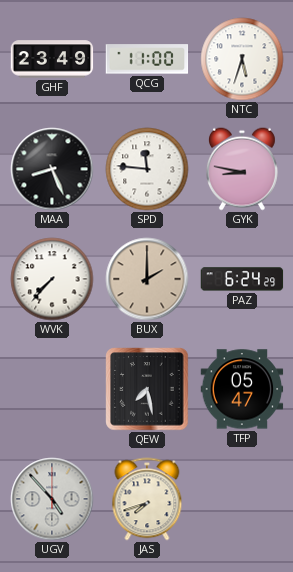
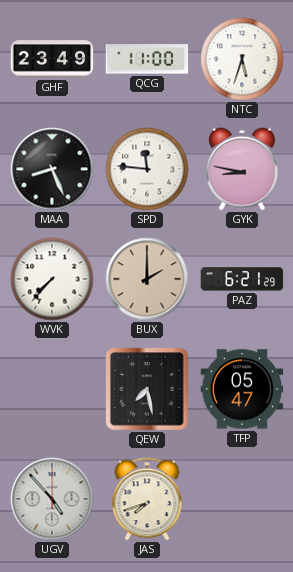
PAZ: 6:24 -> 6:21 (242, 279)
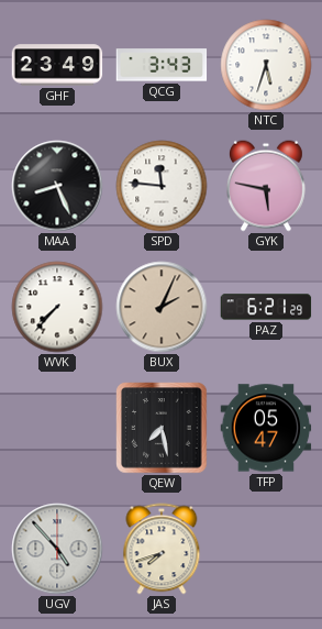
QCG: 11:00 -> 3:43 (162, 65)
GYK: 8:47 -> 5:47 (266, 186)
BUX: 2:00 -> 2:04 (162, 307)
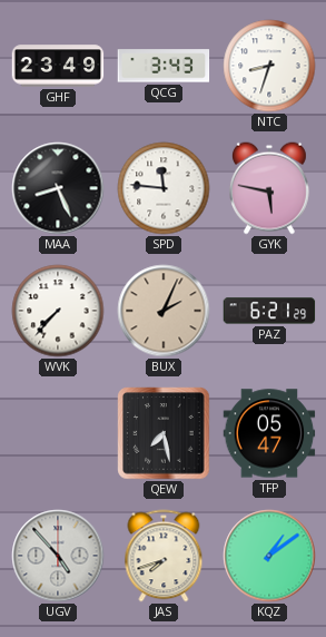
NTC: 5:33 -> 8:33 (269, 66)
KQZ: none -> 1:09 (269, 556)
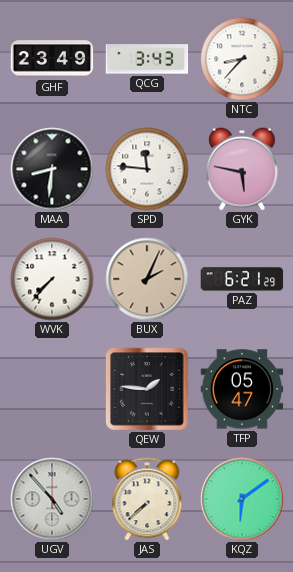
NTC: 8:33 -> 8:37 (242, 59)
MAA: 8:26 -> 8:31 (52, 169)
QEW: 7:28 -> 1:46 (147, 389)
JAS: 7:42 -> 7:38 (147, 499)
KQZ: 1:09 -> 6:09 (242, 499)
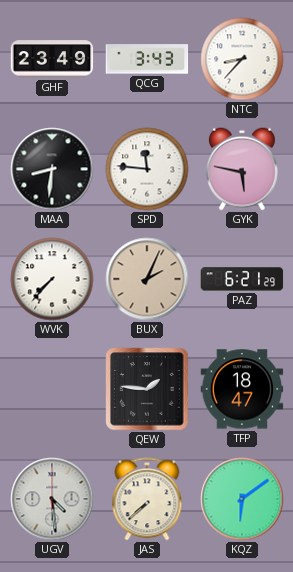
TFP: 05:47 -> 18:47 (242, 389)
UGV: 4:53 -> 4:29 (52, 499)
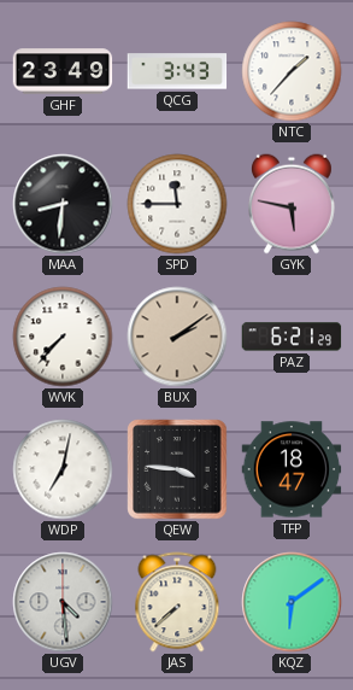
NTC: 8:37 -> 1:37 (292, 71)
SPD: 11:46 -> 11:45 (177, 204)
BUX: 2:04 -> 2:09 (177, 337)
WDP: none -> 7:02 (63, 469)
QEW: 1:46 -> 3:46 (177, 469)
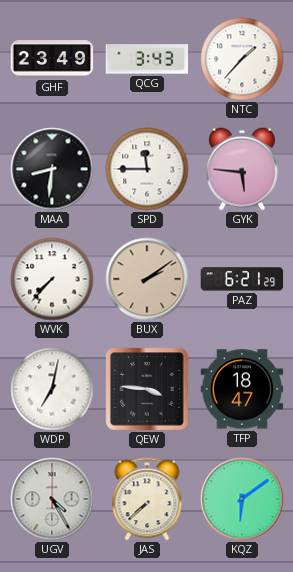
GYK: 5:47 -> 5:46 (242, 169)
UGV: 4:29 -> 4:25 (52, 499)
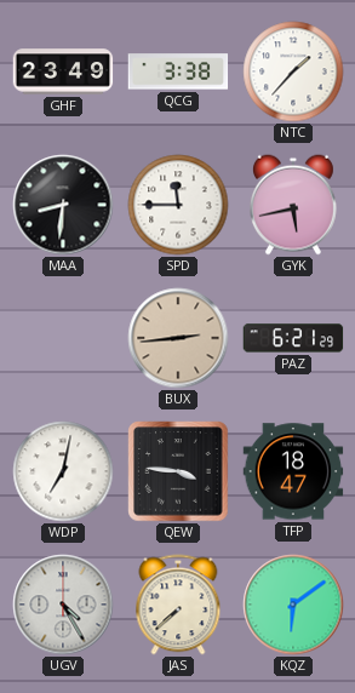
QCG: 3:43 -> 3:38 (178, 71)
GYK: 5:46 -> 5:43 (293, 205)
WVK: 7:37 -> none (52, 279)
BUX: 2:09 -> 2:44 (178, 338)
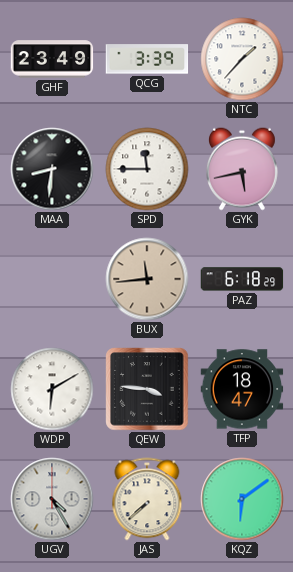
QCG: 3:38 -> 3:39 (147, 59)
BUX: 2:44 -> 11:44 (147, 279)
PAZ: 6:21 -> 6:18 (242, 279)
WDP: 7:02 -> 6:10 (52, 389)
